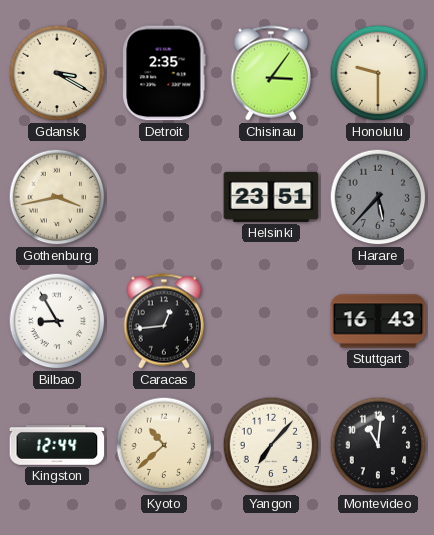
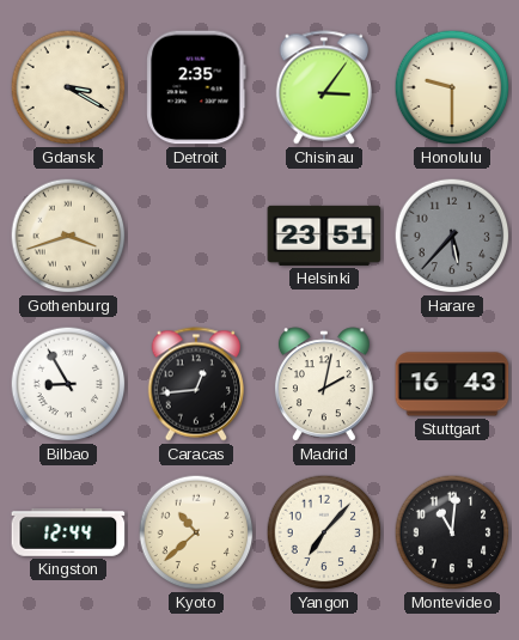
Gothenburg: 3:43 -> 3:42 (68, 236)
Madrid: none -> 2:02 (324, 385)
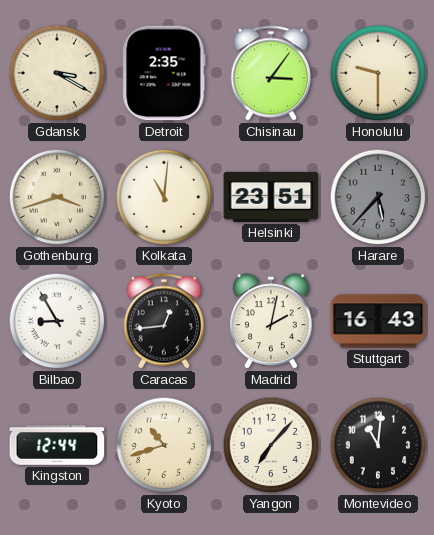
Kolkata: none -> 11:01 (164, 197)
Kyoto: 10:38 -> 10:42 (164, 445)
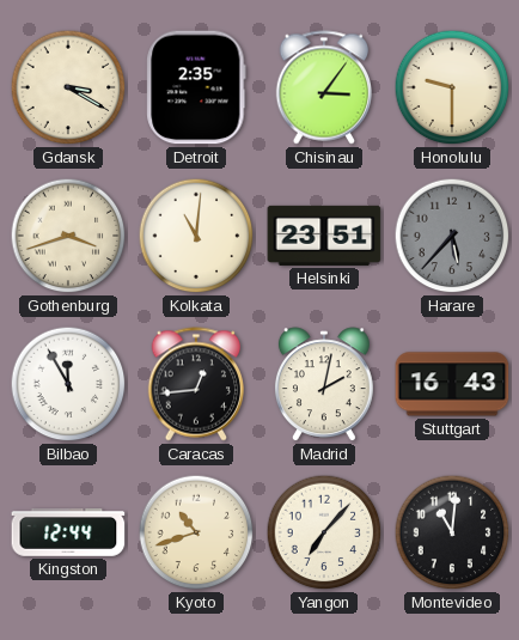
Bilbao: 8:55 -> 11:55 (68, 384)
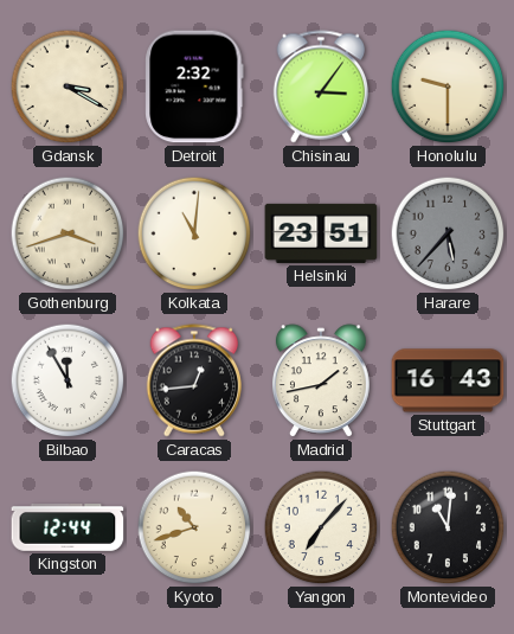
Detroit: 2:35 -> 2:32 (194, 87)
Madrid: 2:02 -> 1:43 (321, 382)
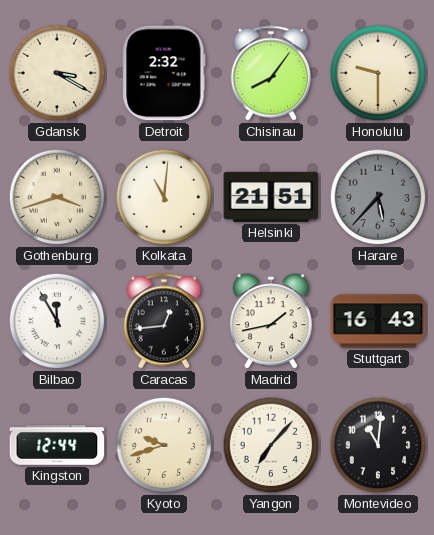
Chisinau: 3:06 -> 8:06 (270, 73)
Helsinki: 23:51 -> 21:51 (271, 197)
Kyoto: 10:42 -> 9:42 (164, 445)
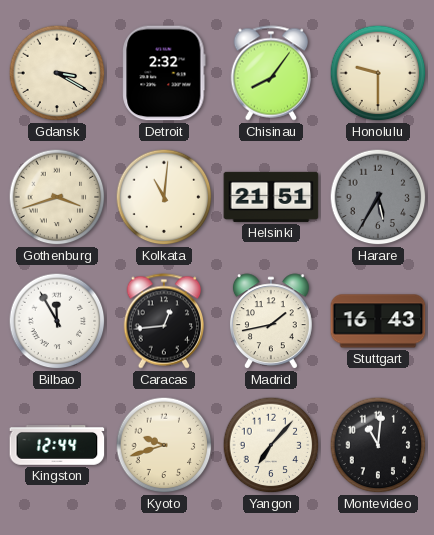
Harare: 5:37 -> 5:35 (378, 197)
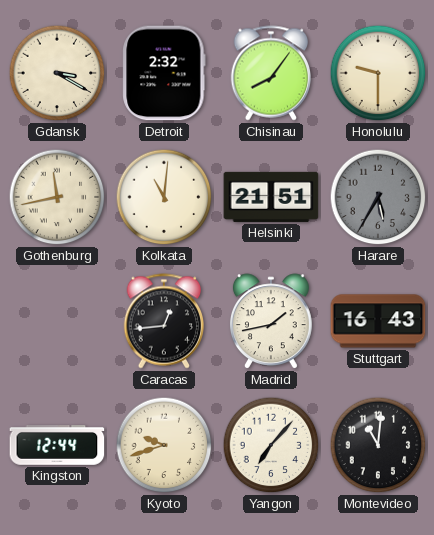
Gothenburg: 3:42 -> 11:43 (57, 197)
Bilbao: 11:55 -> none (57, 321)
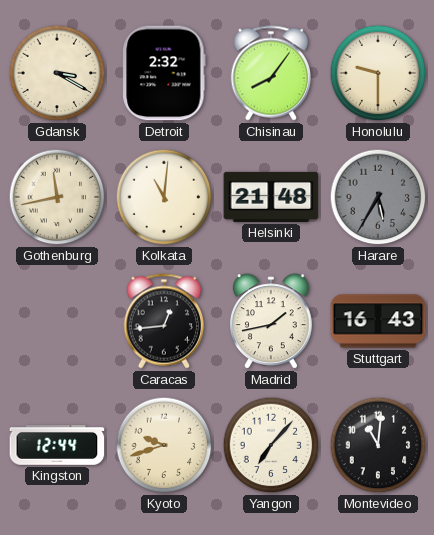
Helsinki: 21:51 -> 21:48 (271, 197)
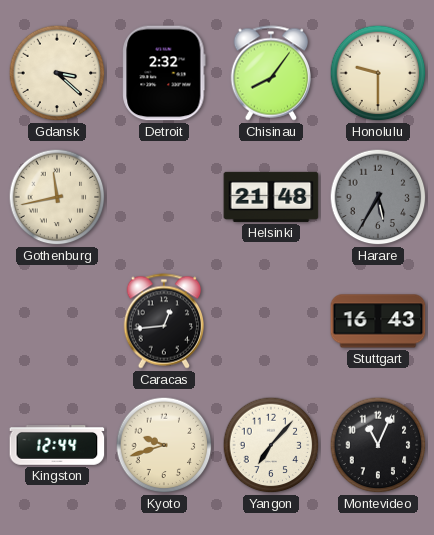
Gdansk: 3:20 -> 3:22 (57, 73)
Kolkata: 11:01 -> none (164, 197)
Madrid: 1:43 -> none (271, 322)
Montevideo: 11:01 -> 11:04 (378, 445)
